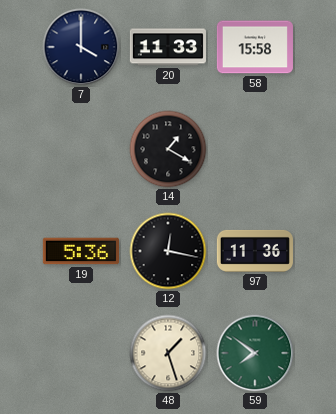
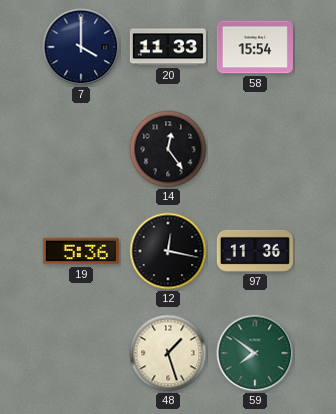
58: 15:58 -> 15:54 (255, 47)
14: 1:20 -> 12:24 (168, 149)
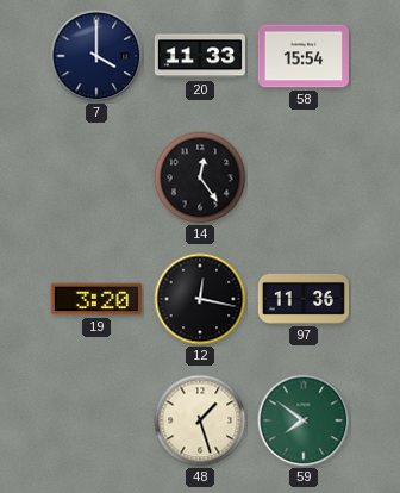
19: 5:36 -> 3:20 (96, 299)
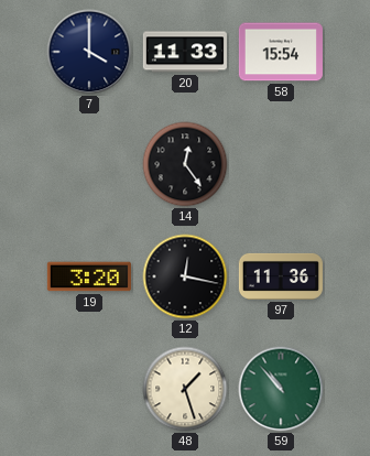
59: 7:51 -> 10:53 (281, 389)
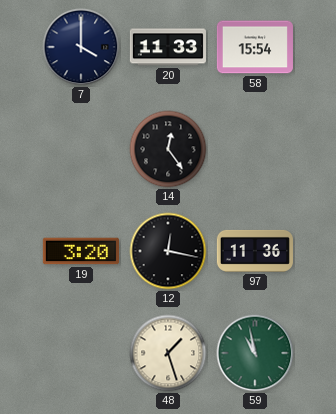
59: 10:53 -> 10:58 (255, 353)
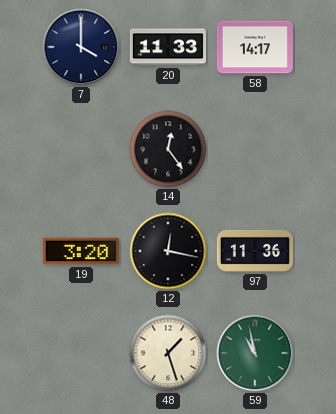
58: 15:54 -> 14:17 (255, 47)
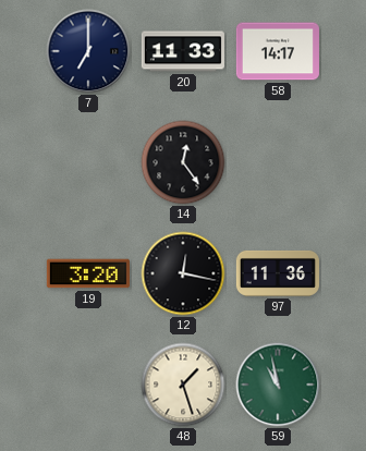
7: 4:00 -> 7:00 (88, 51)
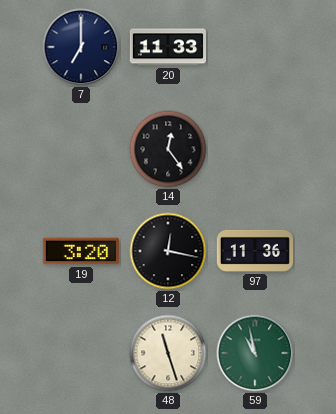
58: 14:17 -> none (278, 51)
48: 1:27 -> 11:27 (168, 353)
